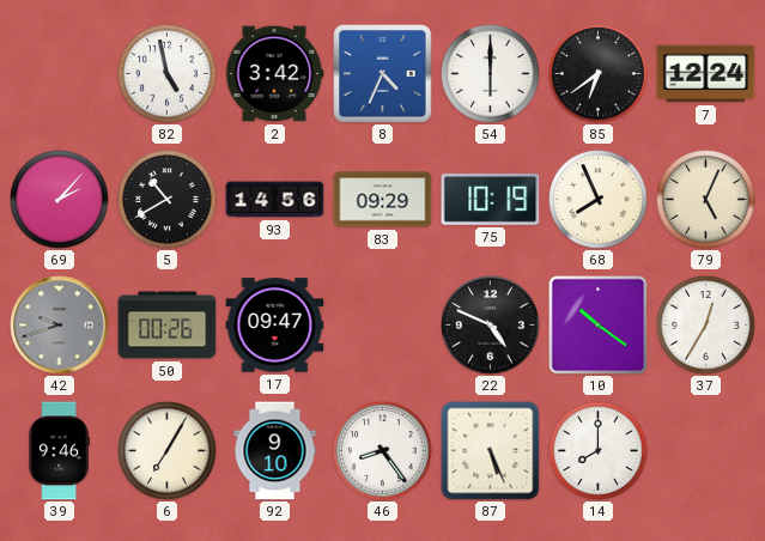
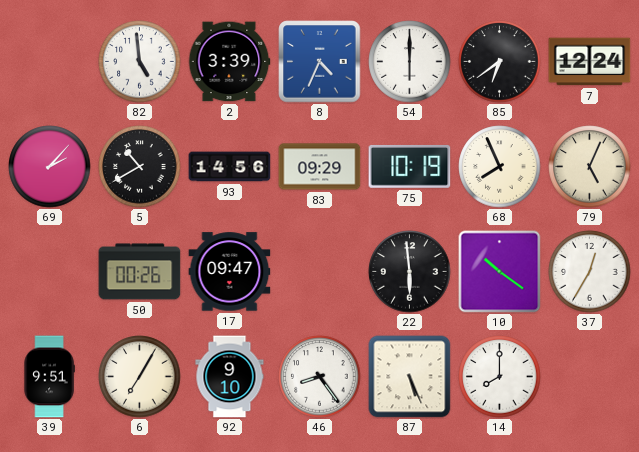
82: 4:58 -> 4:59 (140, 62)
2: 3:42 -> 3:39 (229, 62)
42: 9:42 -> none (60, 326)
22: 4:49 -> 5:59 (410, 272)
39: 9:46 -> 9:51 (49, 377)
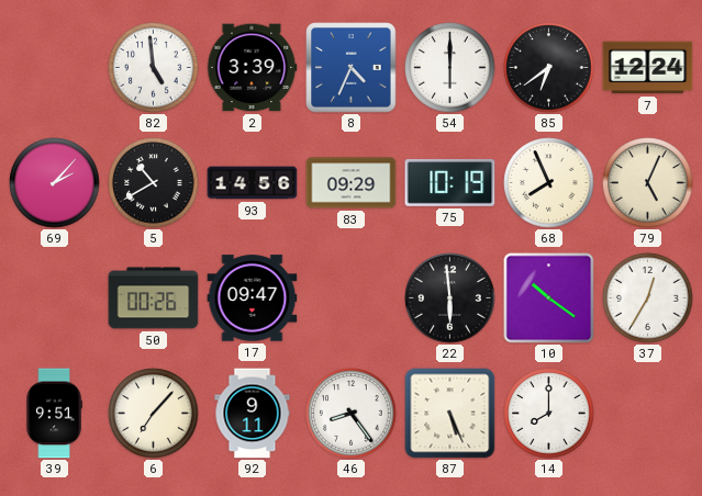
6: 7:05 -> 7:07 (154, 414)
92: 9:10 -> 9:11 (253, 414)
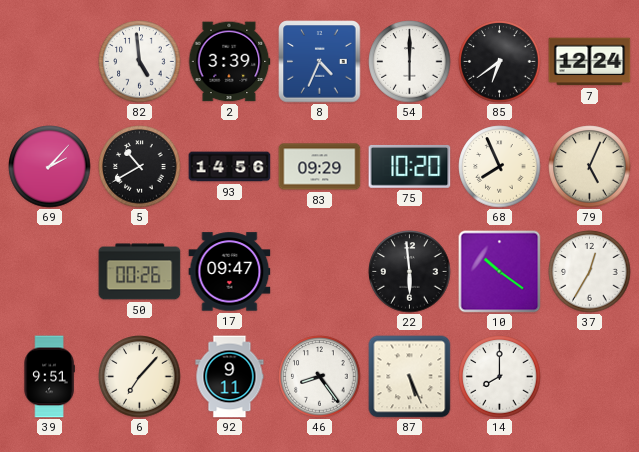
75: 10:19 -> 10:20 (410, 166)
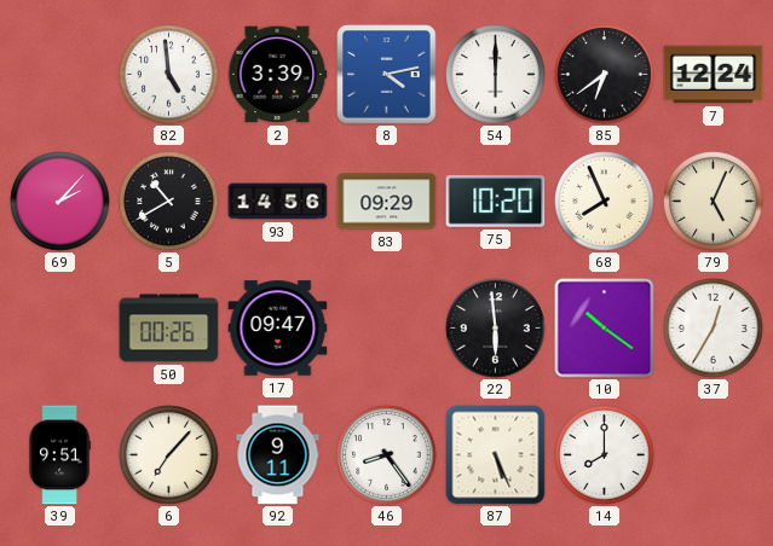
8: 4:34 -> 4:13 (387, 75)
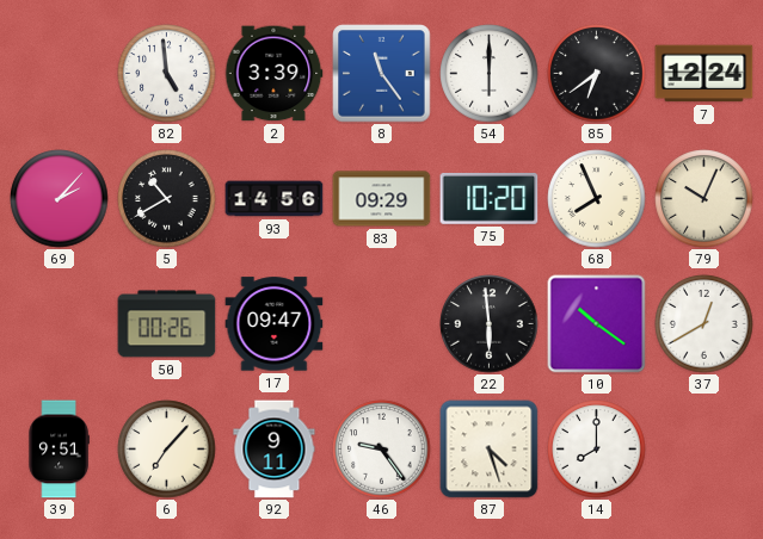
8: 4:13 -> 11:24 (382, 74)
79: 5:04 -> 10:04 (704, 199)
37: 12:35 -> 12:40 (704, 324)
46: 8:24 -> 9:24 (382, 450)
87: 5:26 -> 4:27 (490, 450)
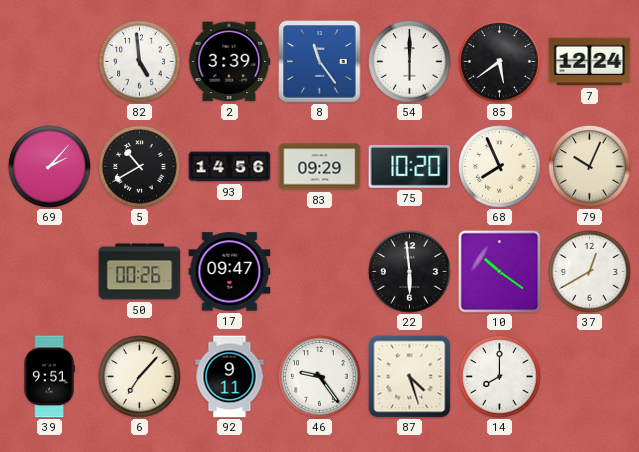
85: 6:39 -> 5:39 (500, 62)
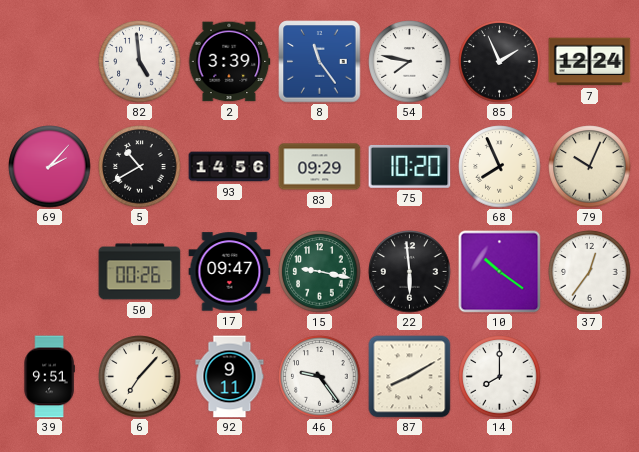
54: 6:00 -> 7:47 (410, 62)
85: 5:39 -> 1:56 (500, 62)
15: none -> 9:17 (320, 272)
37: 12:40 -> 12:36 (590, 272)
87: 4:27 -> 8:10 (410, 377)
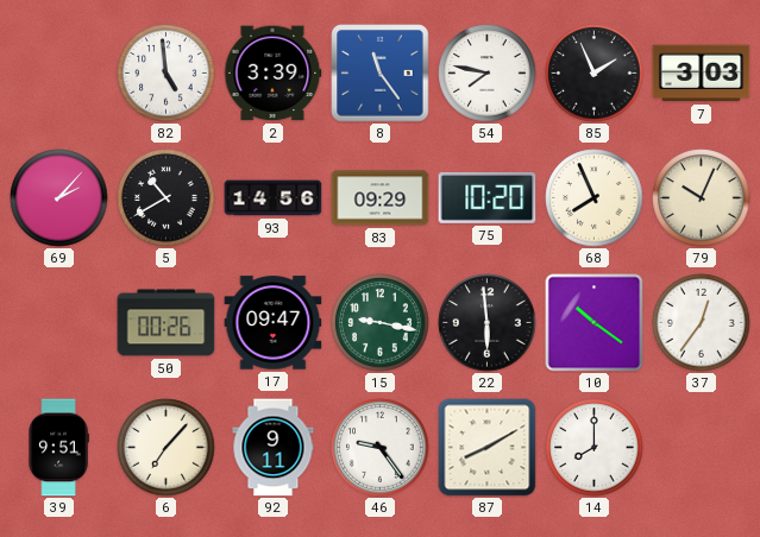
7: 12:24 -> 3:03 (702, 74)
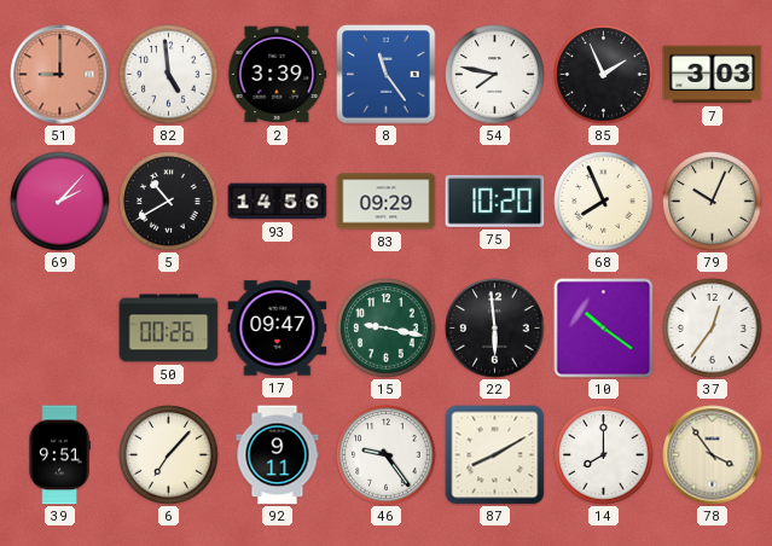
51: none -> 9:00 (60, 75)
78: none -> 3:54 (713, 455)
